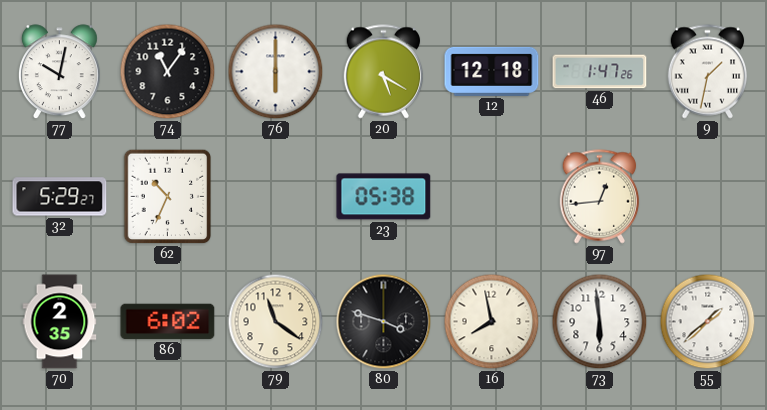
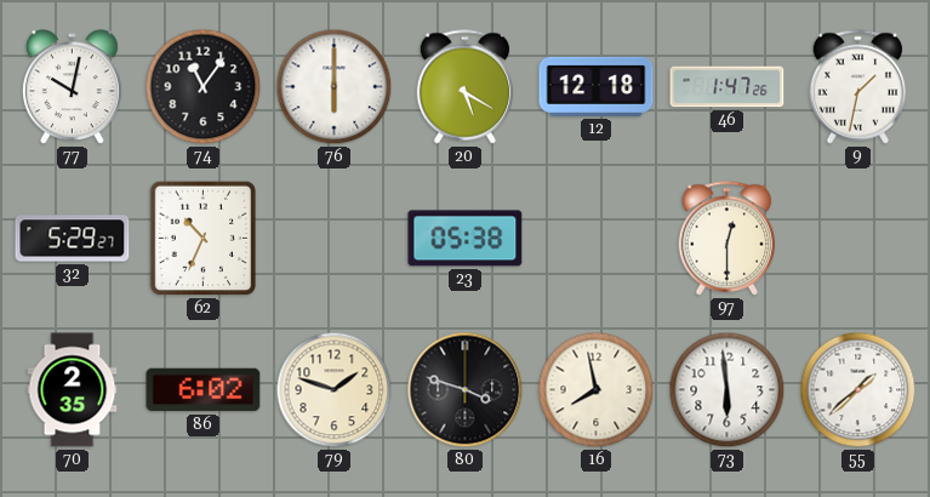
97: 12:44 -> 12:30 (728, 239)
79: 11:21 -> 1:48 (335, 390)
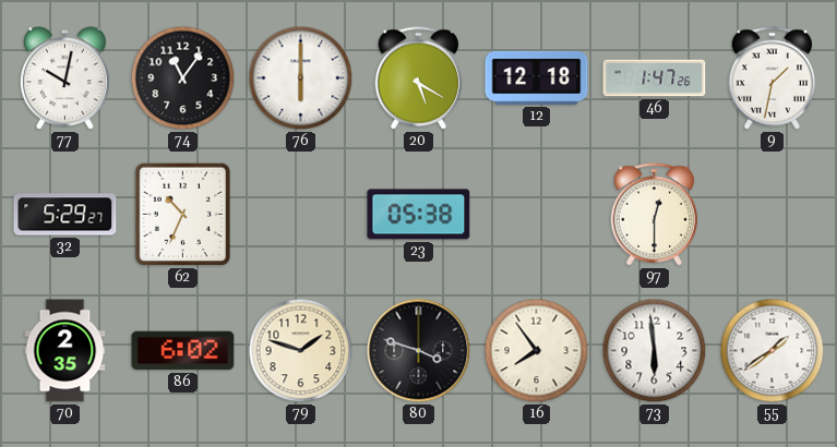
16: 7:58 -> 7:54 (537, 351)
55: 1:38 -> 1:39 (773, 351)
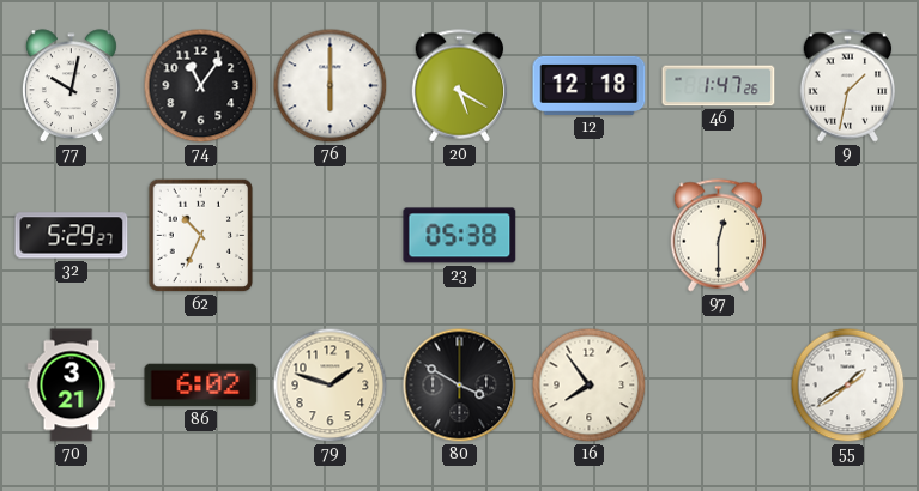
70: 2:35 -> 3:21 (72, 386)
80: 3:48 -> 3:50 (460, 386)
73: 5:59 -> none (655, 351)
